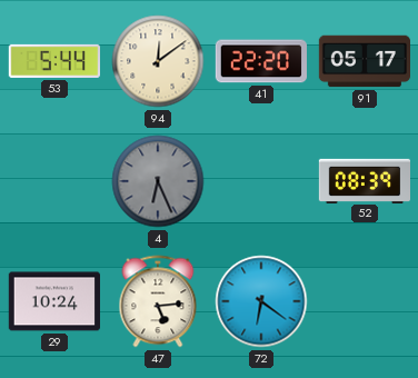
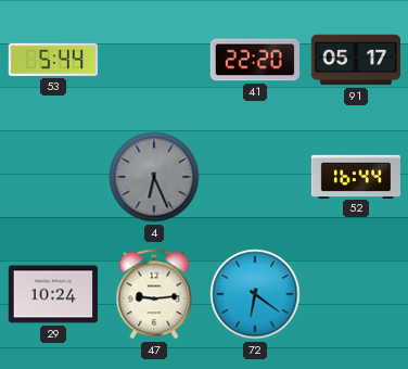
94: 12:09 -> none (158, 61)
52: 08:39 -> 16:44 (355, 176)
47: 5:14 -> 9:14 (154, 294)
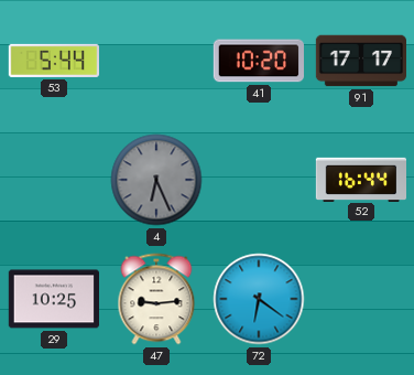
41: 22:20 -> 10:20 (258, 61)
91: 05:17 -> 17:17 (360, 61)
29: 10:24 -> 10:25 (53, 299)
